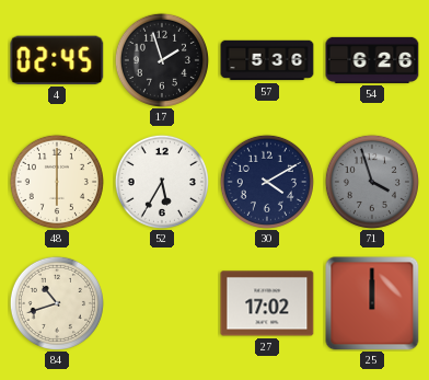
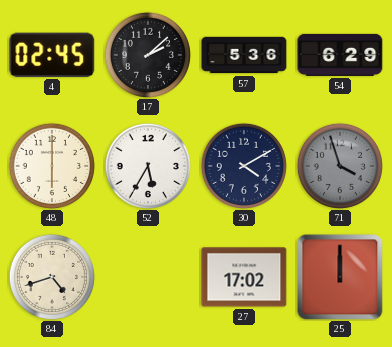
17: 1:57 -> 2:08 (148, 55)
54: 6:26 -> 6:29 (340, 55)
84: 10:42 -> 4:42 (52, 277)
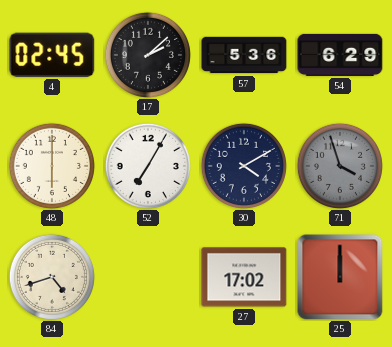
52: 5:35 -> 7:05 (148, 166)
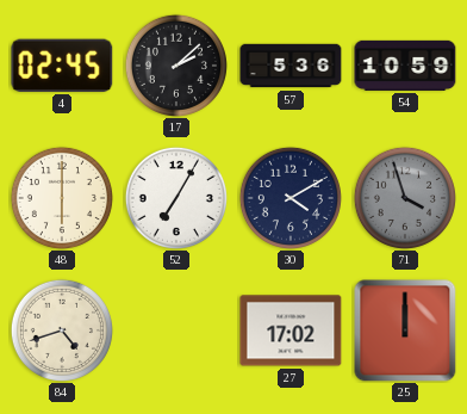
54: 6:29 -> 10:59 (405, 66)
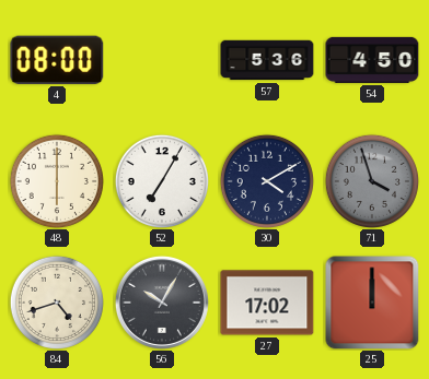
4: 02:45 -> 08:00 (57, 60)
17: 2:08 -> none (176, 66)
54: 10:59 -> 4:50 (372, 60)
56: none -> 10:05 (162, 303)
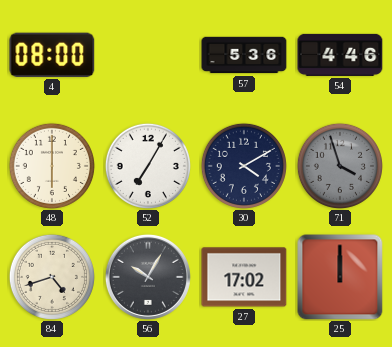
54: 4:50 -> 4:46 (340, 55)
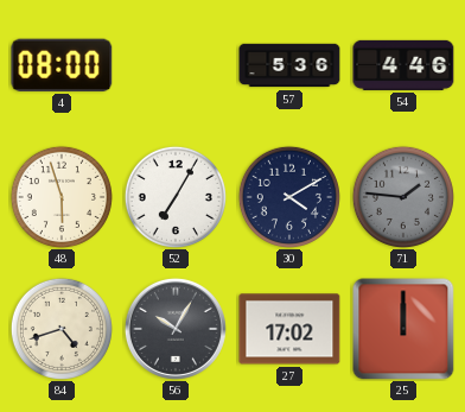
48: 6:00 -> 5:57 (62, 197)
71: 3:57 -> 1:46 (403, 197)
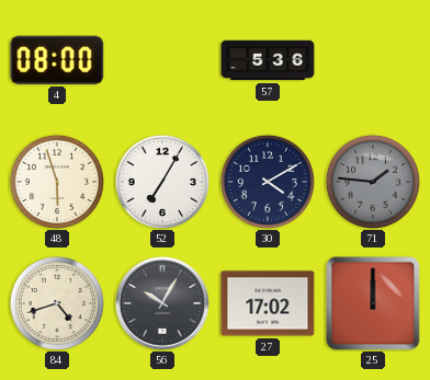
54: 4:46 -> none (403, 65)
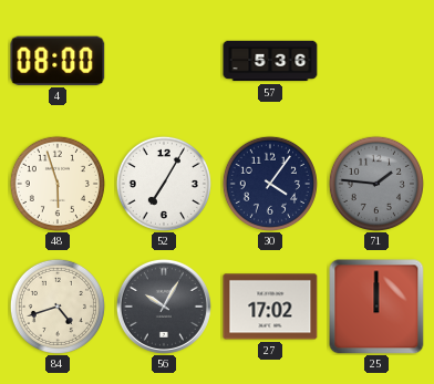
30: 4:10 -> 4:06 (270, 184)
